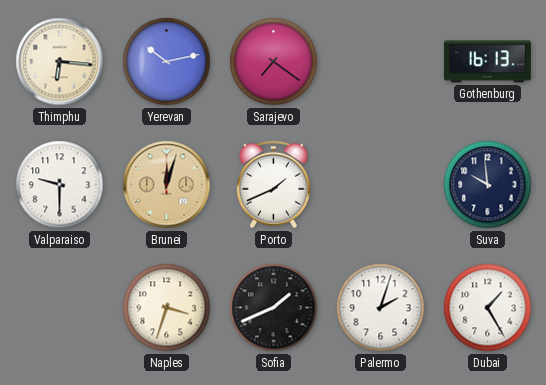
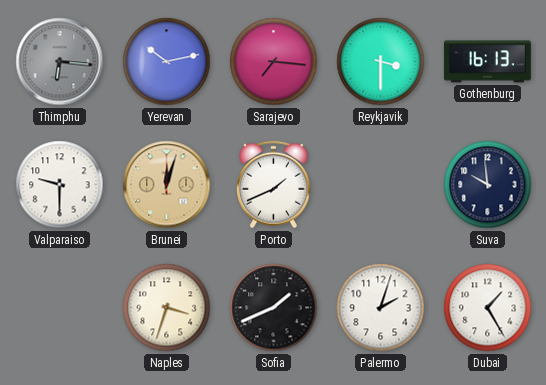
Thimphu dial: cream -> grey (60, 62)
Sarajevo: 7:21 -> 7:16 (274, 62)
Reykjavik: none -> 3:30 (381, 62)
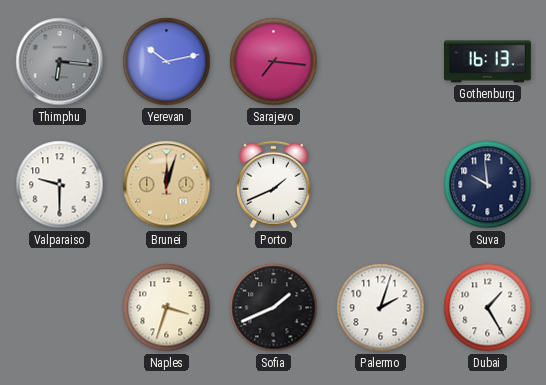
Reykjavik: 3:30 -> none (381, 62)
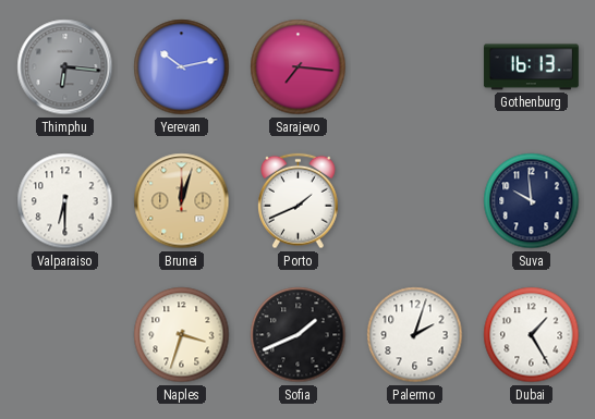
Valparaiso: 9:30 -> 6:30 (65, 201)
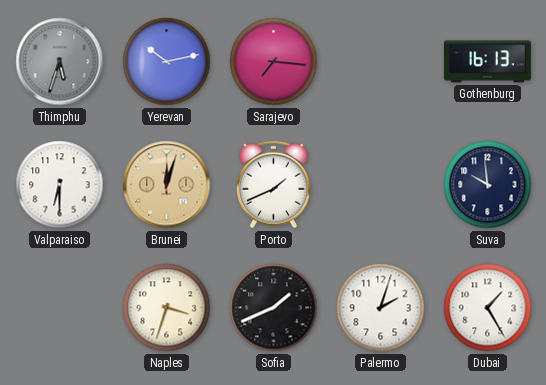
Thimphu: 6:16 -> 5:33 (60, 62)
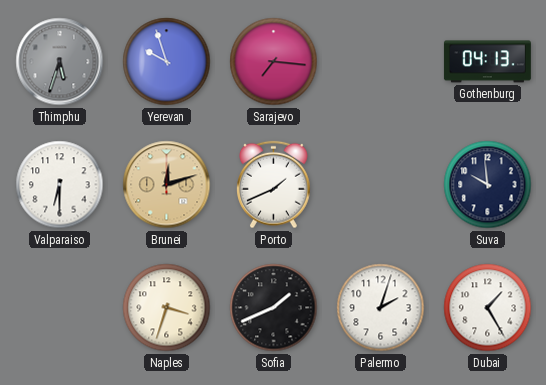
Yerevan: 10:13 -> 9:57 (167, 62)
Gothenburg: 16:13 -> 04:13 (487, 62)
Brunei: 12:03 -> 12:12 (167, 185)
